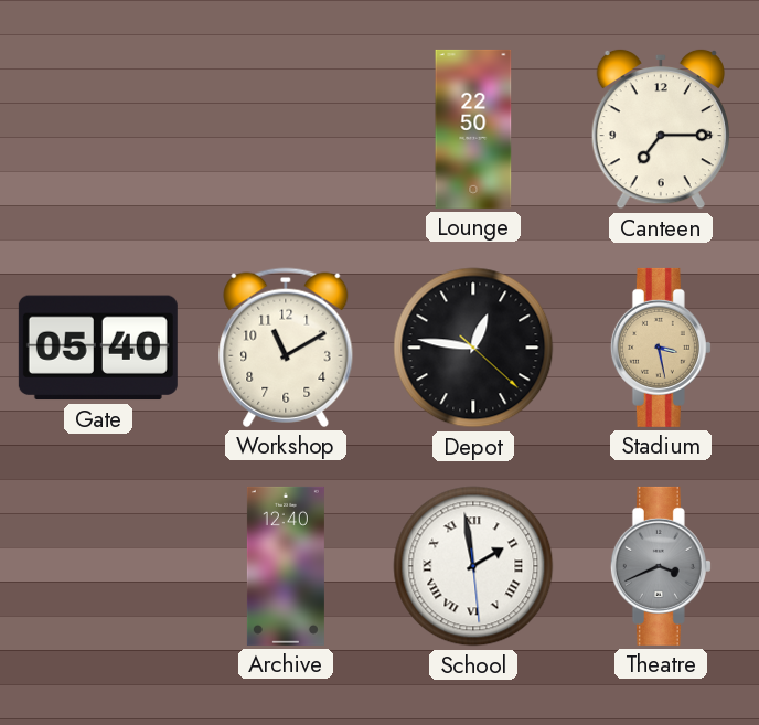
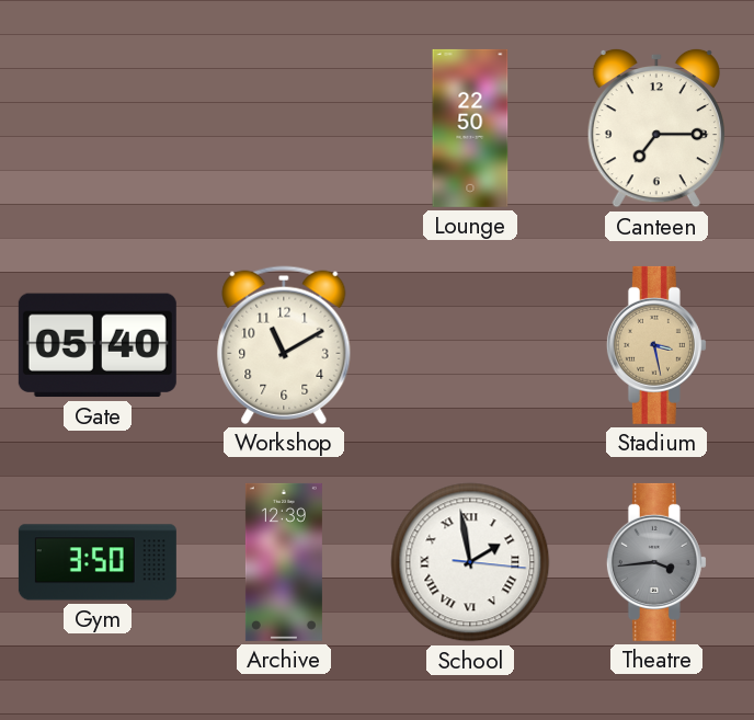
Depot: 12:46 -> none (473, 348)
Gym: none -> 3:50 (98, 562)
Archive: 12:40 -> 12:39 (284, 562)
School: 1:58:29 -> 1:58:16 (470, 562)
Theatre: 3:41 -> 3:44 (656, 562)
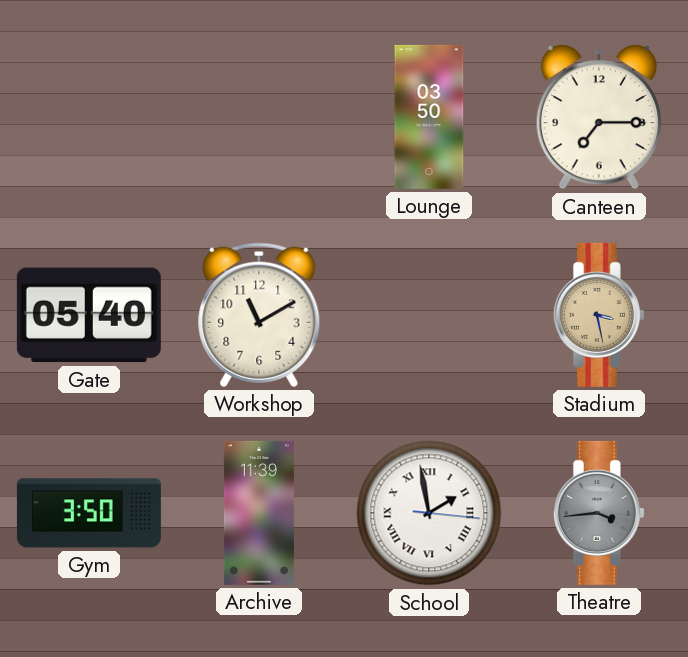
Lounge: 22:50 -> 03:50 (429, 117)
Archive: 12:39 -> 11:39 (259, 513)
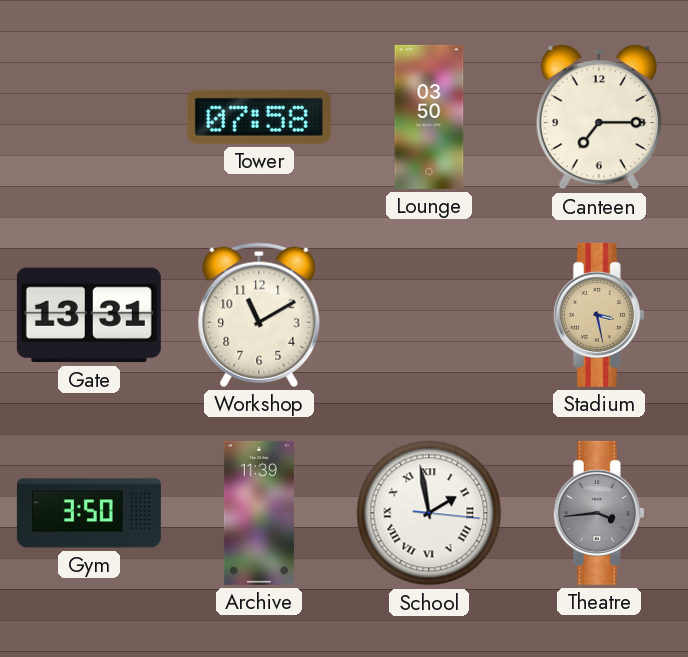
Tower: none -> 07:58 (259, 117)
Gate: 05:40 -> 13:31 (89, 315)
